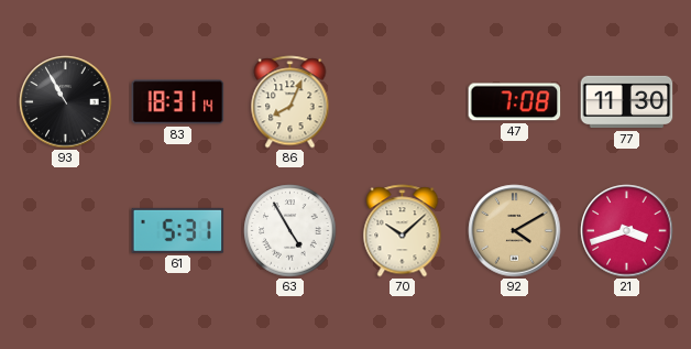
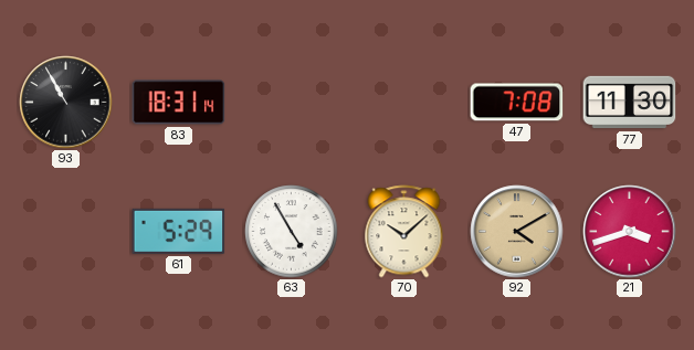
86: 8:04 -> none (290, 102)
61: 5:31 -> 5:29 (179, 231)
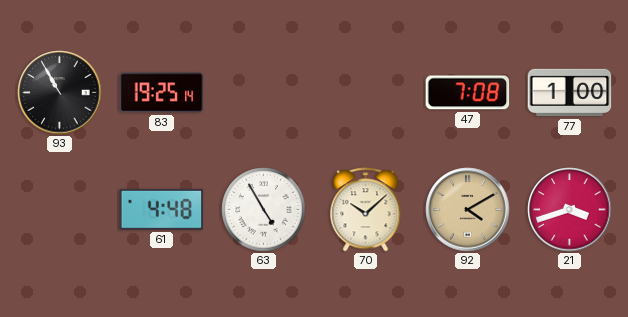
83: 18:31 -> 19:25 (162, 93)
77: 11:30 -> 1:00 (570, 93)
61: 5:29 -> 4:48 (162, 209)
